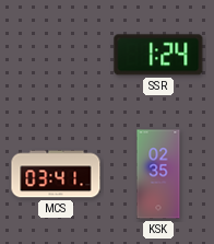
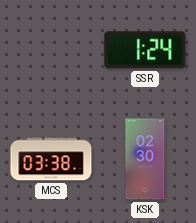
MCS: 03:41 -> 03:38 (51, 159)
KSK: 02:35 -> 02:30 (145, 159)
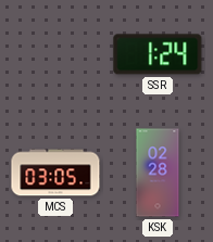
MCS: 03:38 -> 03:05 (55, 173)
KSK: 02:30 -> 02:28 (158, 173)
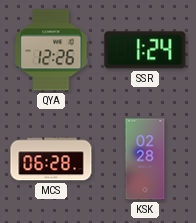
QYA: none -> 12:26 (51, 50)
MCS: 03:05 -> 06:28 (51, 159)
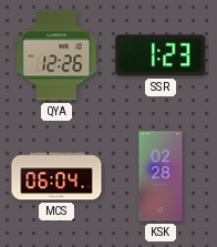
SSR: 1:24 -> 1:23 (161, 55)
MCS: 06:28 -> 06:04 (56, 176)
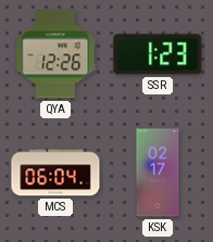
KSK: 02:28 -> 02:17 (158, 173)
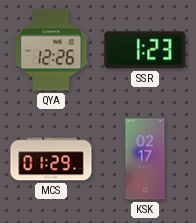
MCS: 06:04 -> 01:29 (51, 159)
